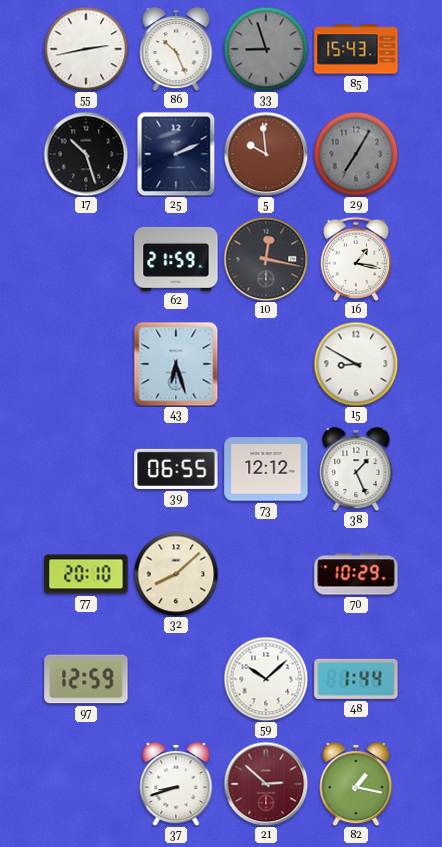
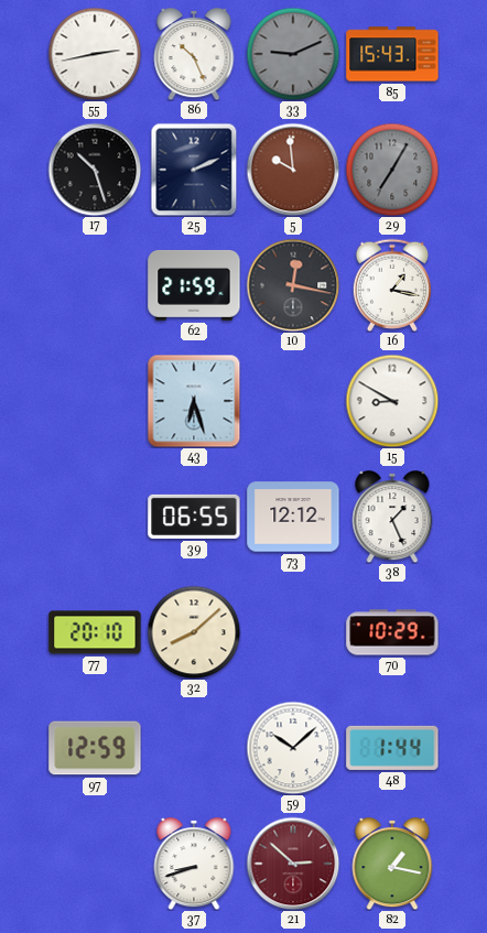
33: 8:57 -> 9:11 (293, 54)
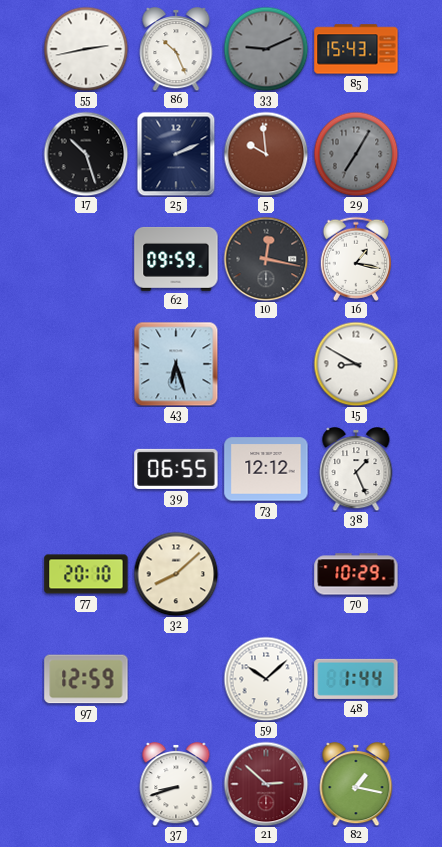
62: 21:59 -> 09:59 (176, 259)
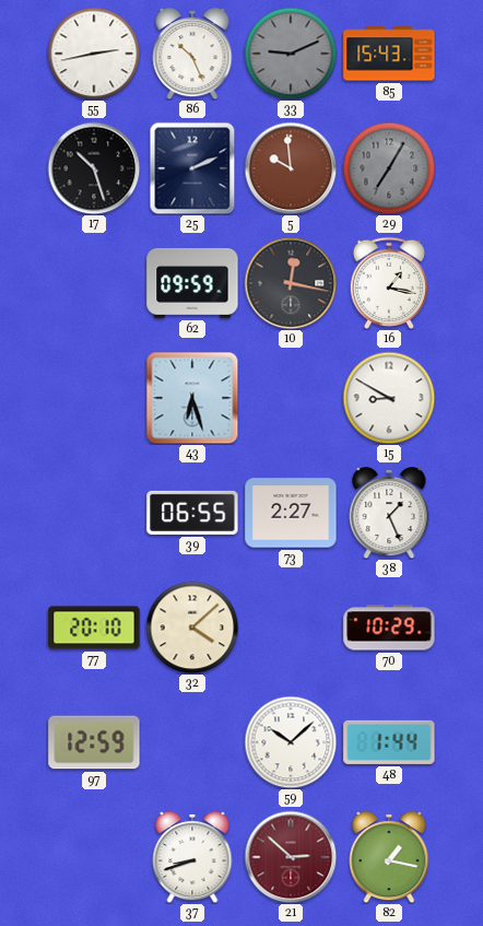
73: 12:12 -> 2:27 (291, 513)
32: 8:08 -> 4:08 (192, 628)
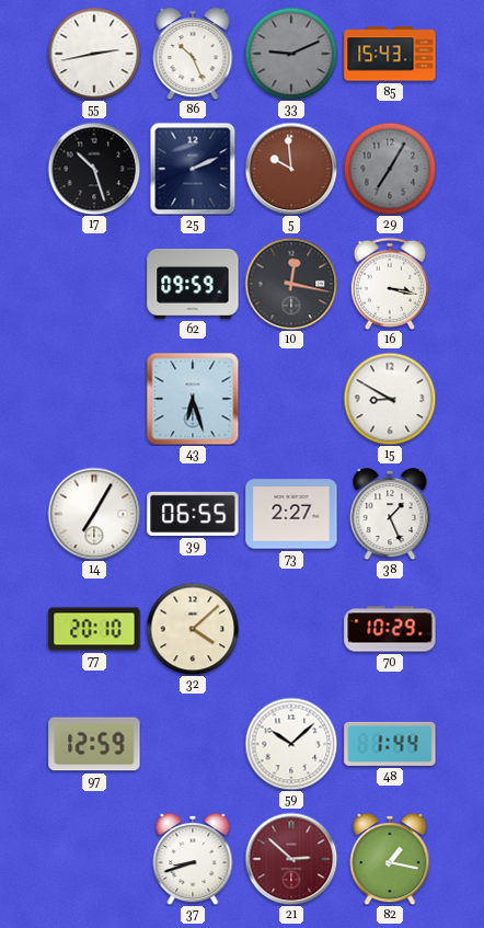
16: 1:17 -> 3:17 (389, 284)
14: none -> 7:05 (94, 514)
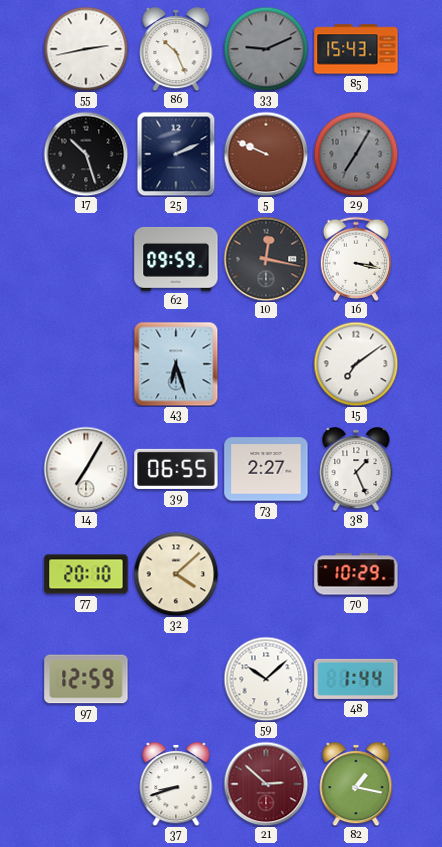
5: 9:59 -> 9:49 (266, 154)
15: 8:50 -> 7:09 (356, 364)
